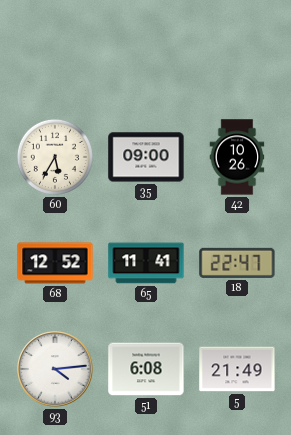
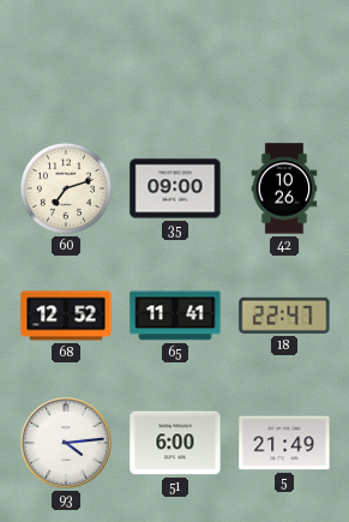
60: 5:35 -> 7:12 (66, 188)
51: 6:08 -> 6:00 (175, 443)
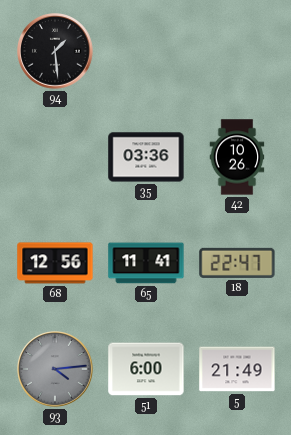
94: none -> 1:29 (56, 52)
60: 7:12 -> none (66, 188)
35: 09:00 -> 03:36 (146, 157)
68: 12:52 -> 12:56 (55, 263)
93 dial: white -> grey (56, 370)
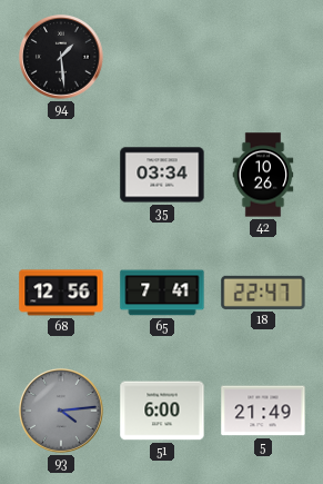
35: 03:36 -> 03:34 (162, 175)
65: 11:41 -> 7:41 (162, 293)
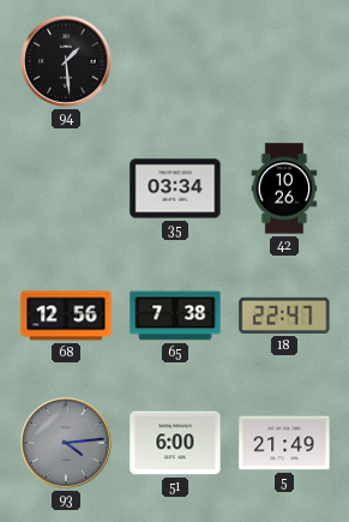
65: 7:41 -> 7:38 (175, 316)
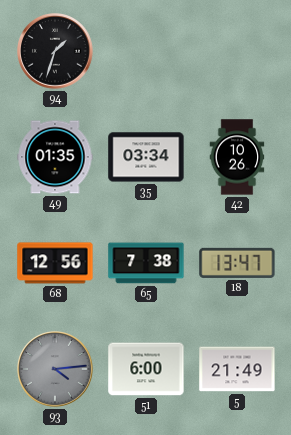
94: 1:29 -> 1:33 (56, 52)
49: none -> 01:35 (55, 157)
18: 22:47 -> 13:47 (237, 263)
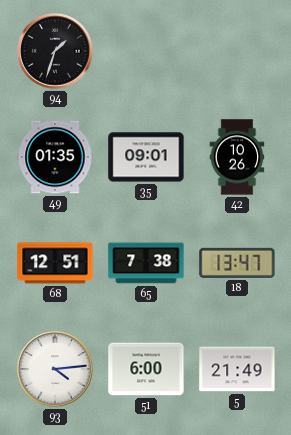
35: 03:34 -> 09:01 (146, 157)
68: 12:56 -> 12:51 (55, 263)
93 dial: grey -> white (56, 370)
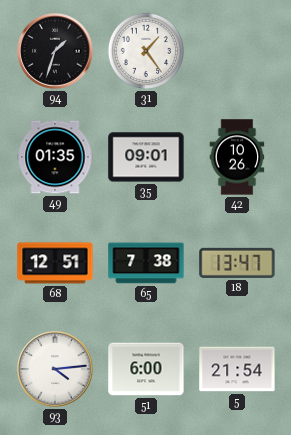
31: none -> 1:24 (146, 51)
5: 21:49 -> 21:54 (237, 369)
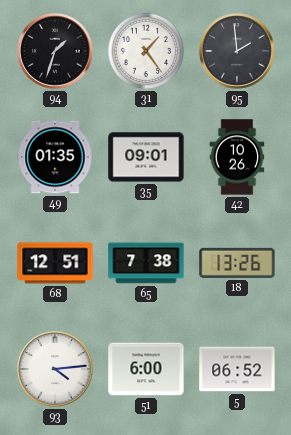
95: none -> 1:59 (238, 52)
18: 13:47 -> 13:26 (237, 263)
5: 21:54 -> 06:52 (237, 369)
